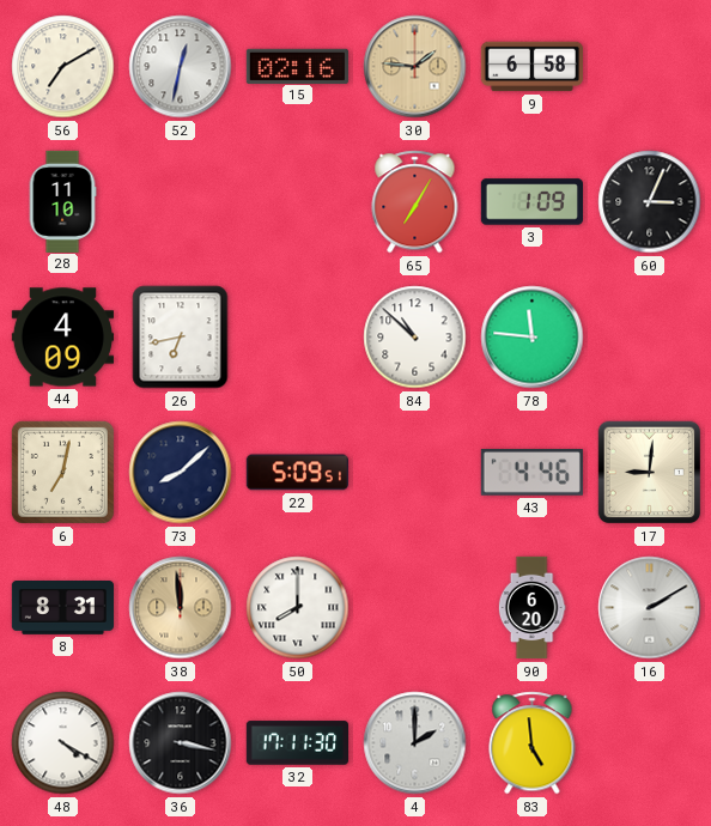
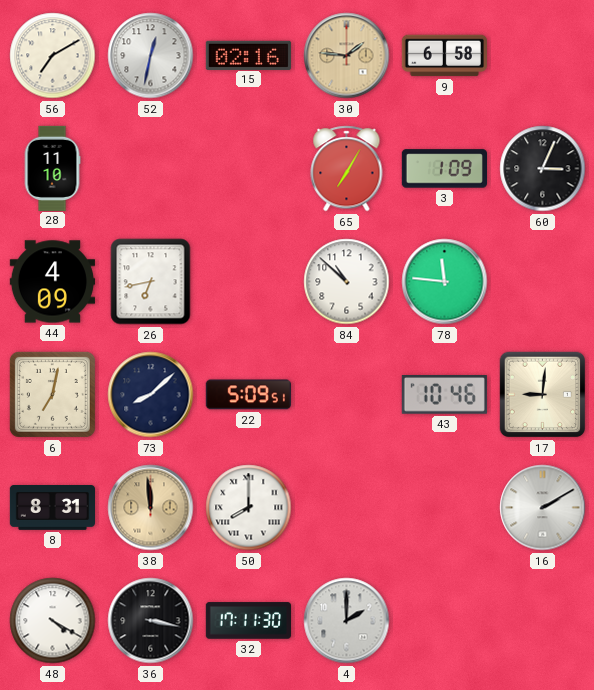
43: 4:46 -> 10:46 (444, 395)
90: 6:20 -> none (531, 608)
83: 4:59 -> none (533, 743)
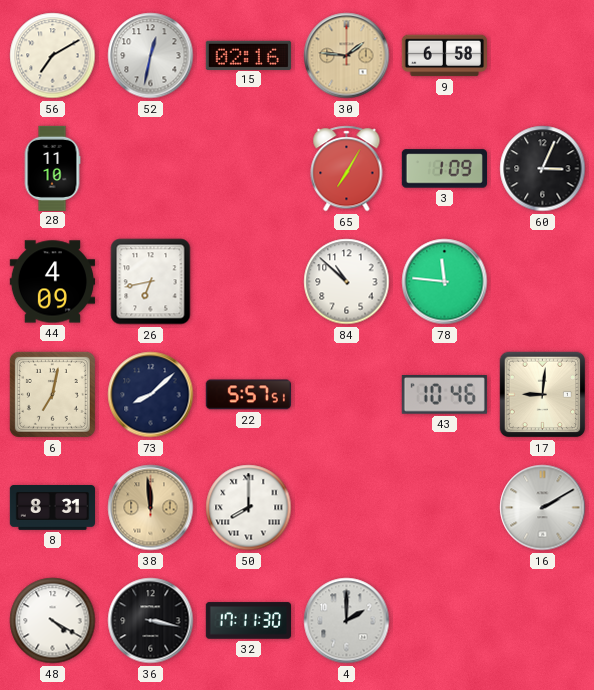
22: 5:09 -> 5:57 (248, 395)
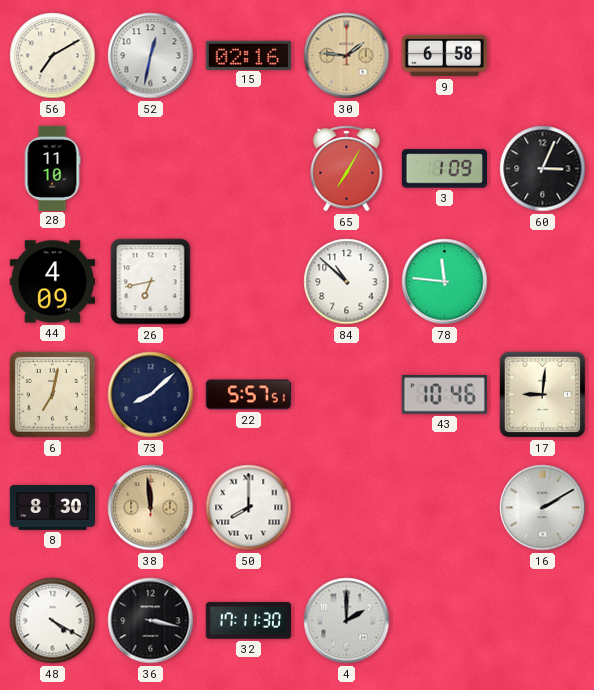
8: 8:31 -> 8:30 (52, 508)
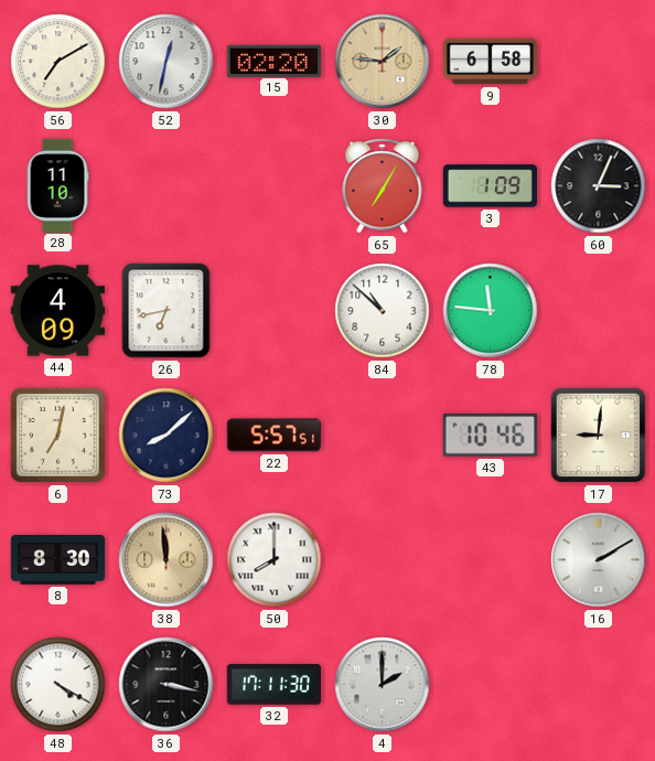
15: 02:16 -> 02:20 (273, 61)
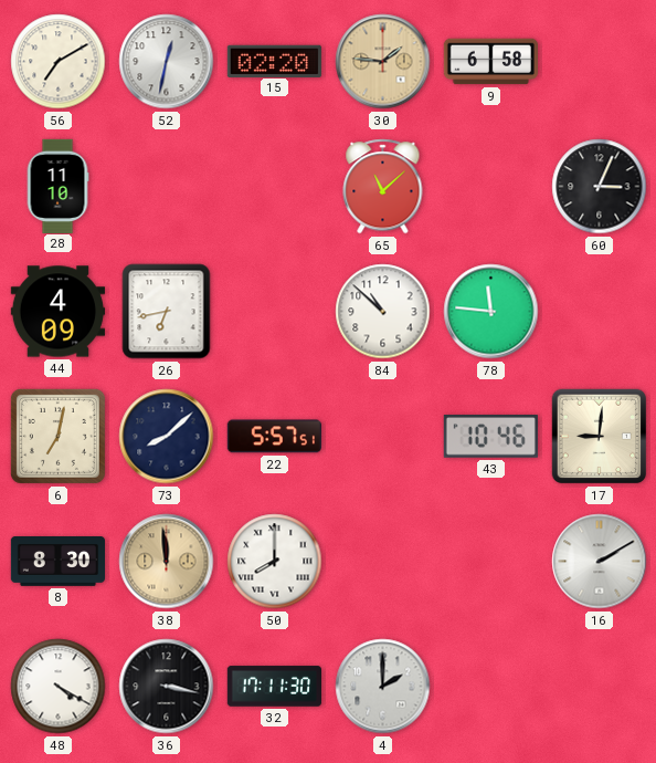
65: 7:05 -> 11:08 (383, 187)
3: 1:09 -> none (490, 186)
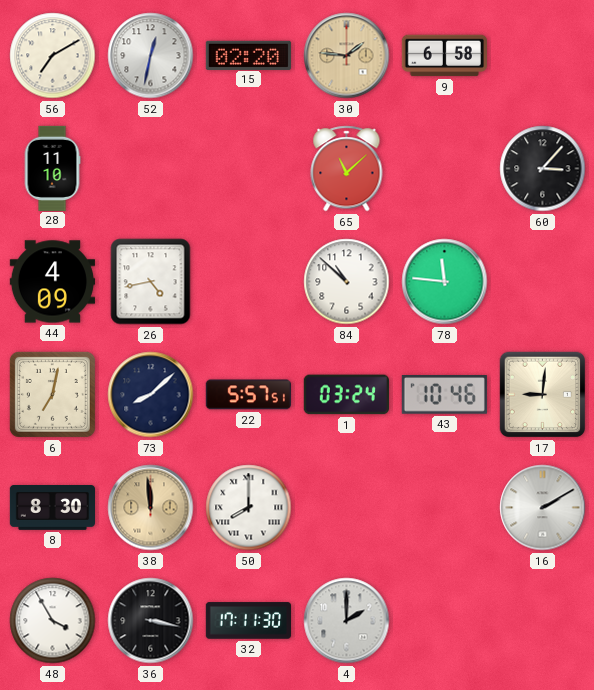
60: 3:04 -> 3:07 (543, 169)
26: 6:43 -> 4:43 (151, 282)
1: none -> 03:24 (346, 395)
48: 4:20 -> 3:55 (53, 621)
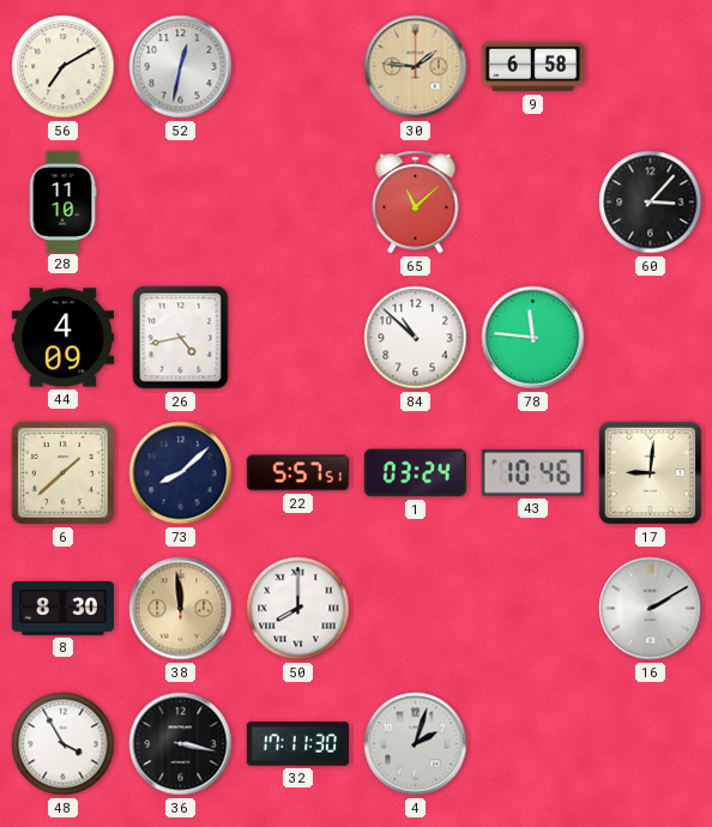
15: 02:20 -> none (248, 55)
6: 7:02 -> 1:38 (62, 472)
4: 2:00 -> 2:03 (416, 744)
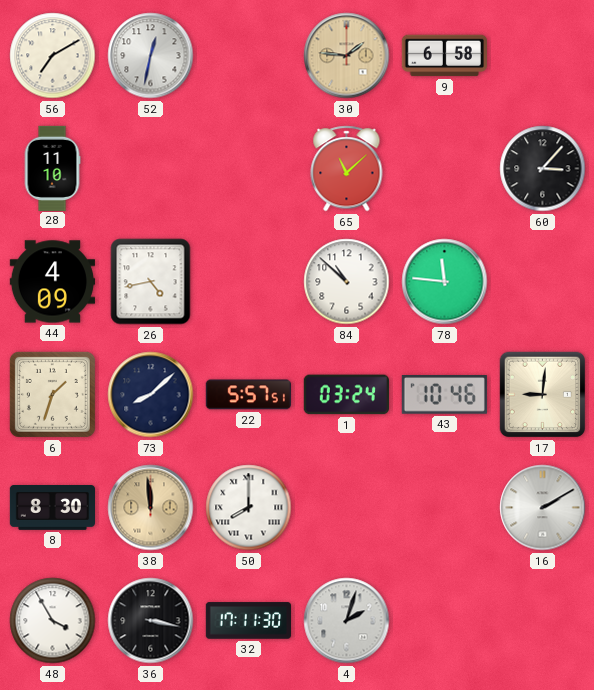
6: 1:38 -> 1:33 (52, 394)
